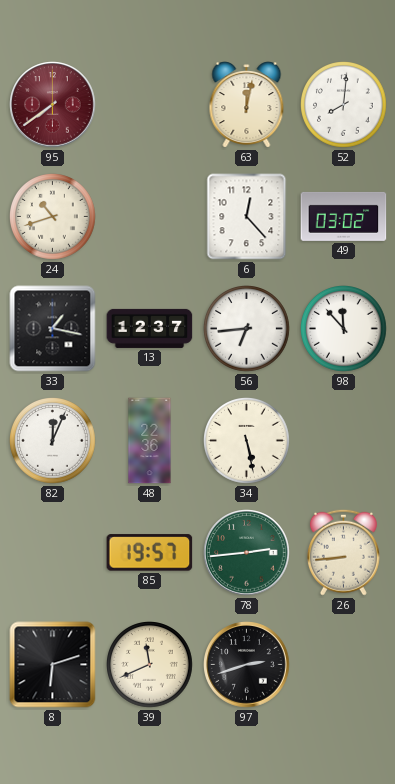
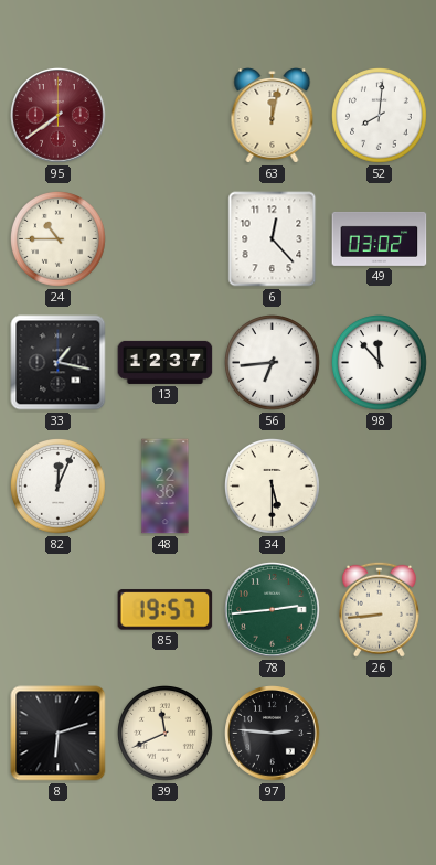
24: 10:42 -> 10:45 (59, 239)
34: 5:28 -> 5:30 (273, 487)
97: 2:42 -> 2:46 (273, 734)
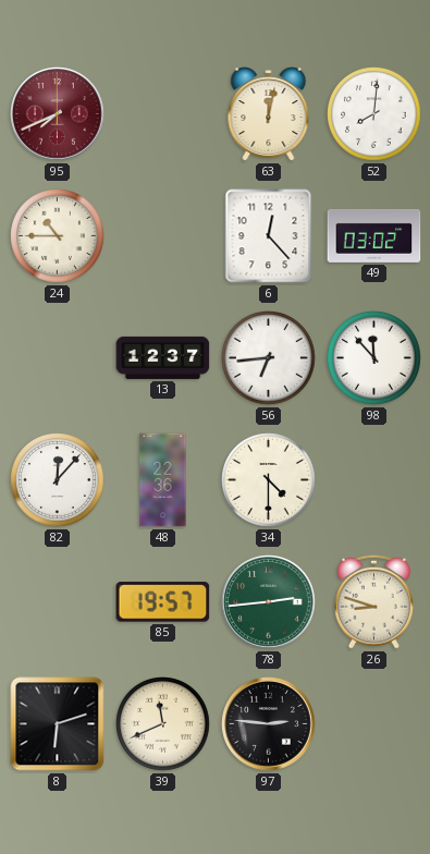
95: 7:39 -> 7:41 (58, 114)
33: 1:17 -> none (59, 363)
82: 12:04 -> 12:07 (58, 480)
34: 5:30 -> 4:30 (269, 480)
26: 8:44 -> 8:48 (373, 601)
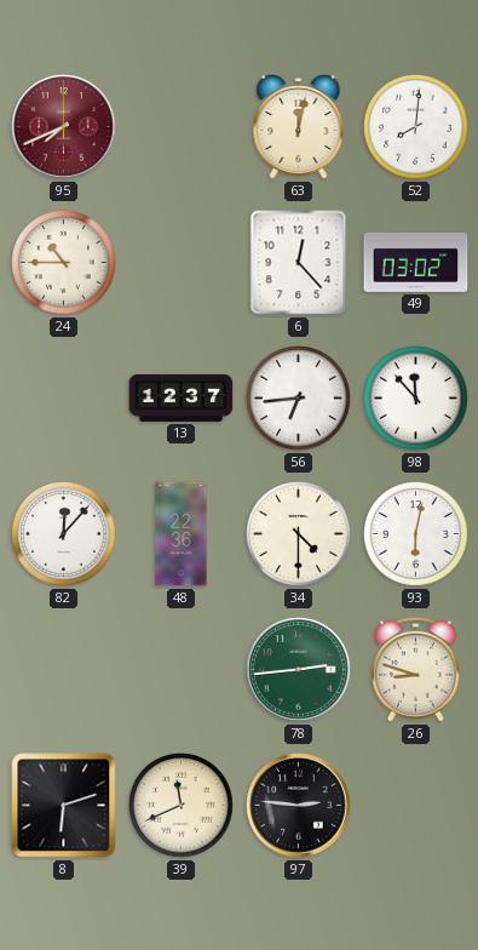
93: none -> 6:02 (416, 534)
85: 19:57 -> none (163, 602)
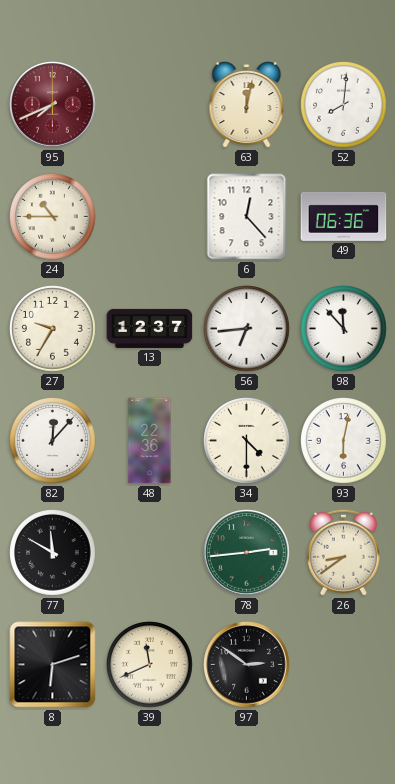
49: 03:02 -> 06:36 (344, 216)
27: none -> 9:35 (53, 329)
77: none -> 11:50 (53, 553)
26: 8:48 -> 8:39 (343, 552)
97: 2:46 -> 2:51 (247, 665)
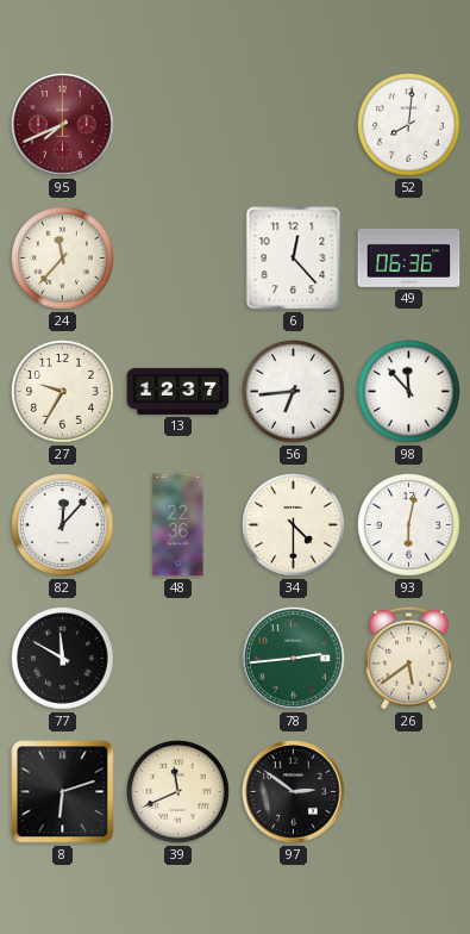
63: 12:02 -> none (247, 105)
24: 10:45 -> 11:37 (63, 259)
26: 8:39 -> 5:39 (408, 658)
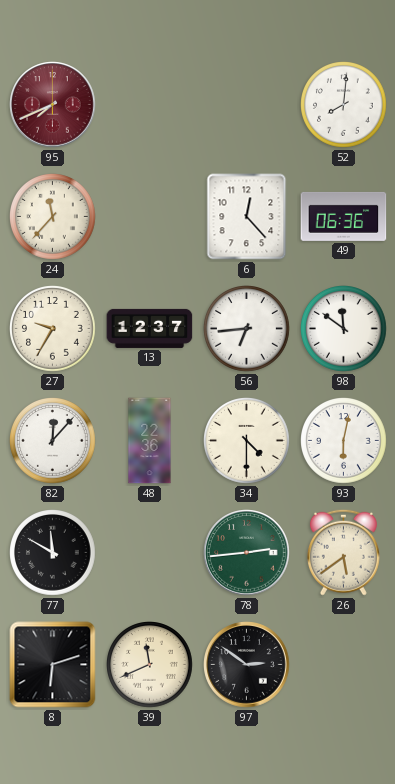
98: 11:53 -> 11:51 (344, 329)
